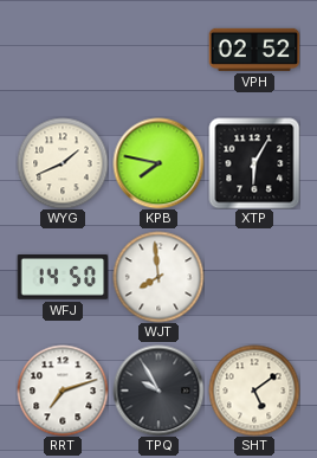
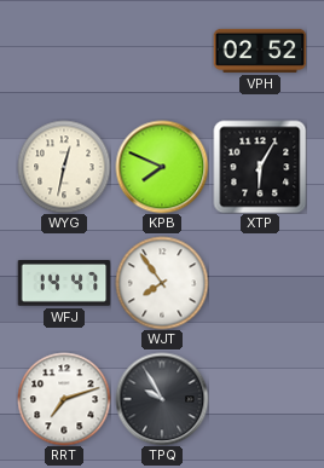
WYG: 1:41 -> 12:32 (64, 167)
KPB: 7:47 -> 7:49 (162, 167)
WFJ: 14:50 -> 14:47 (64, 284)
WJT: 7:59 -> 7:54 (162, 283)
SHT: 5:09 -> none (254, 391)
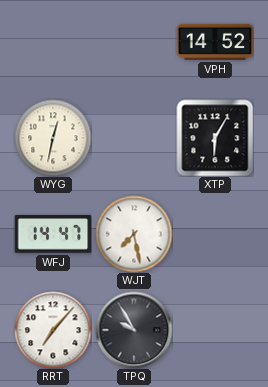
VPH: 02:52 -> 14:52 (215, 42)
KPB: 7:49 -> none (162, 167)
WJT: 7:54 -> 7:28 (134, 234)
RRT: 7:12 -> 7:07 (53, 330)
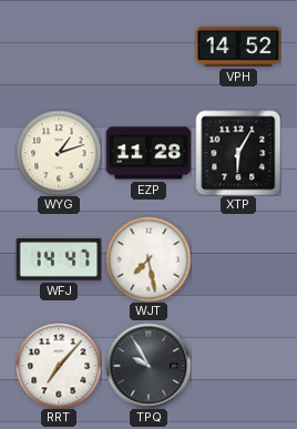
WYG: 12:32 -> 1:12 (59, 153)
EZP: none -> 11:28 (148, 153)
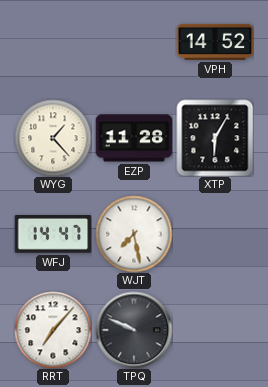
WYG: 1:12 -> 1:23 (53, 138)
TPQ: 9:55 -> 9:49 (134, 330)
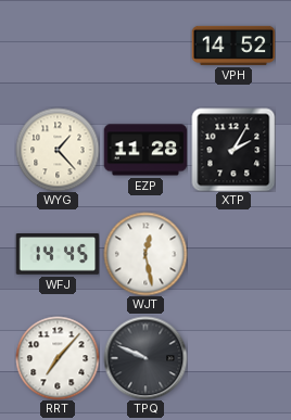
XTP: 6:05 -> 2:05 (233, 150)
WFJ: 14:47 -> 14:45 (58, 255)
WJT: 7:28 -> 12:28 (145, 254)
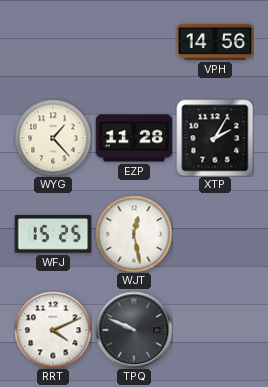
VPH: 14:52 -> 14:56 (215, 42)
WFJ: 14:45 -> 15:25 (53, 235)
RRT: 7:07 -> 4:11 (53, 330)
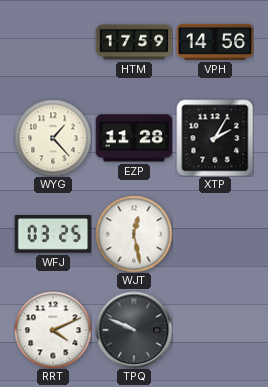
HTM: none -> 17:59 (134, 42)
WFJ: 15:25 -> 03:25 (53, 235)
